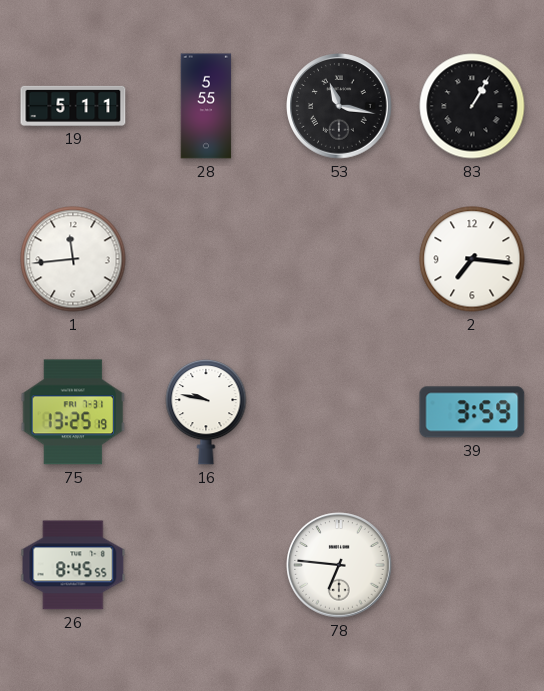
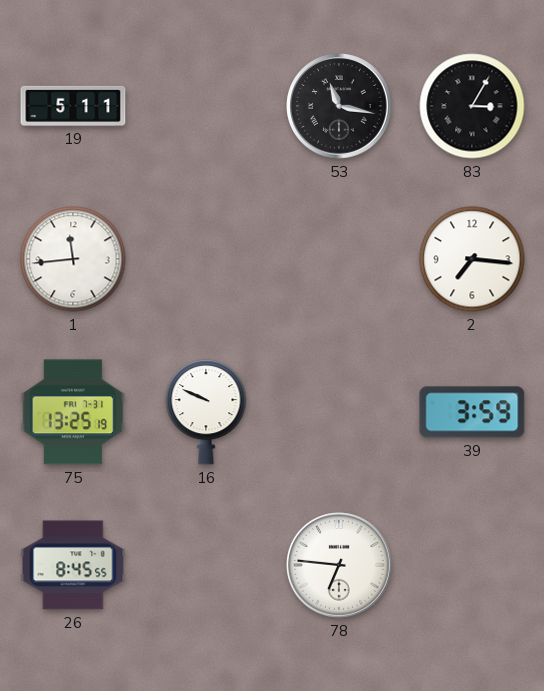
28: 5:55 -> none (206, 106)
83: 1:05 -> 3:05 (472, 106)
16: 9:47 -> 9:49 (206, 412)
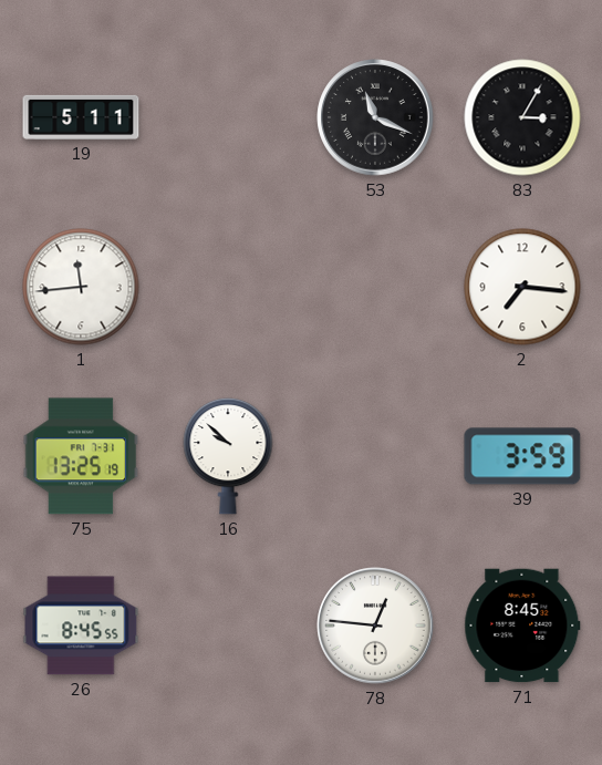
53: 11:17 -> 11:19 (375, 117)
16: 9:49 -> 9:52 (228, 456)
78: 6:46 -> 12:46 (375, 626)
71: none -> 8:45 (522, 626)
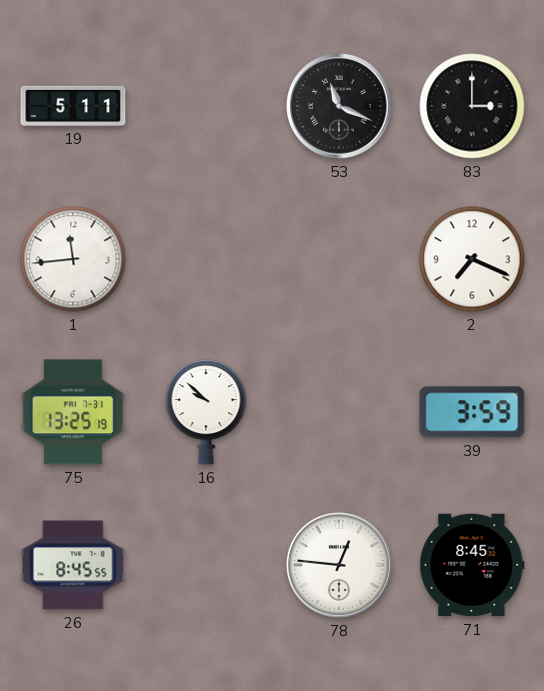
83: 3:05 -> 3:00 (472, 106)
2: 7:16 -> 7:19 (472, 259)
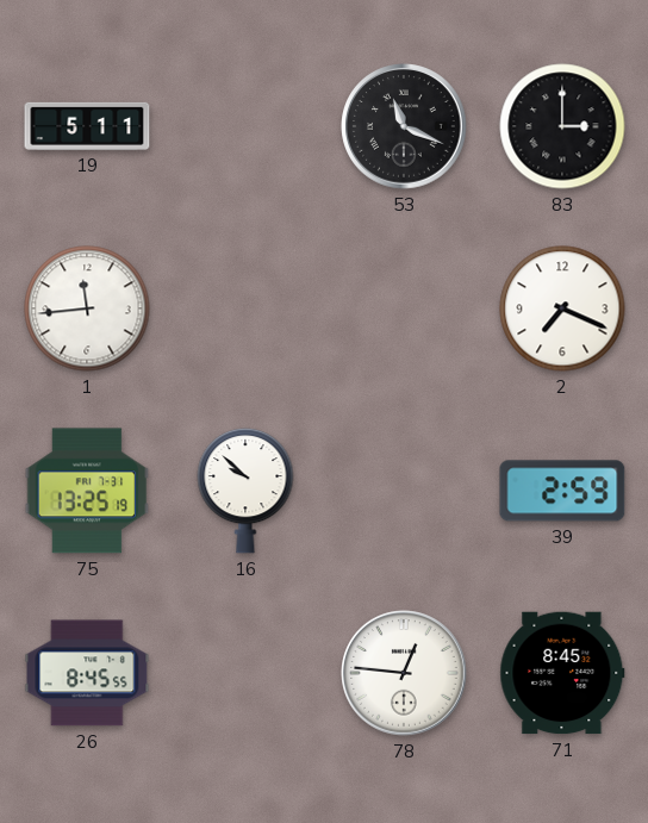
39: 3:59 -> 2:59 (562, 491)
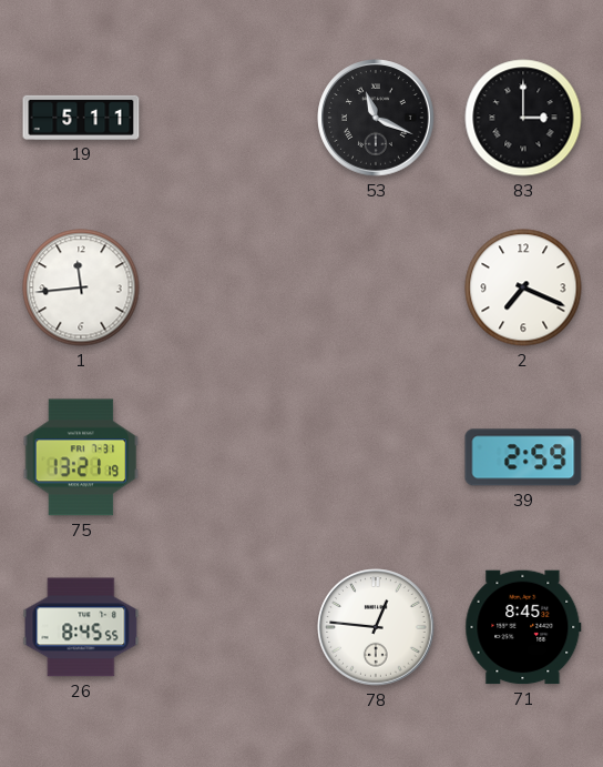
75: 13:25 -> 13:21 (81, 457)
16: 9:52 -> none (245, 491)
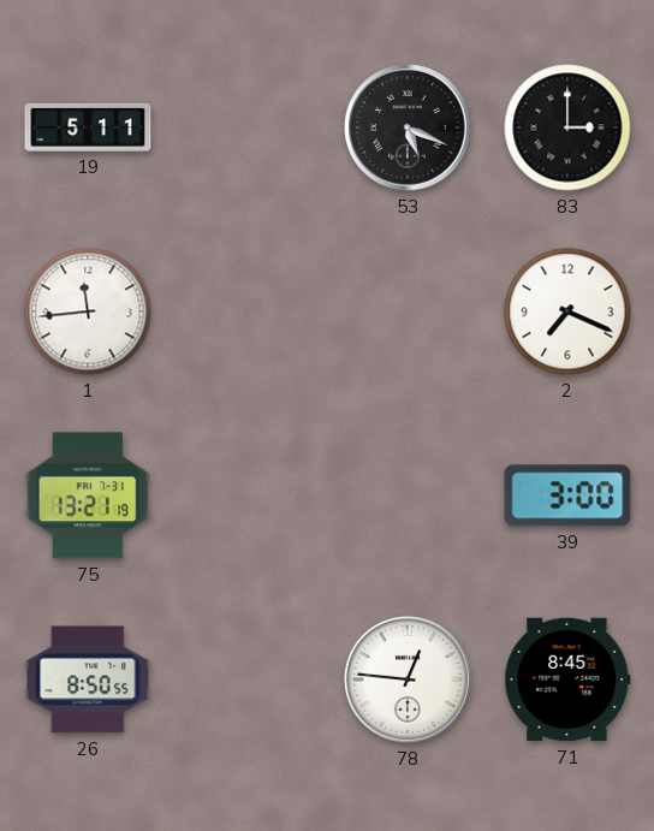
53: 11:19 -> 5:19 (408, 127)
39: 2:59 -> 3:00 (567, 495)
26: 8:45 -> 8:50 (88, 679)
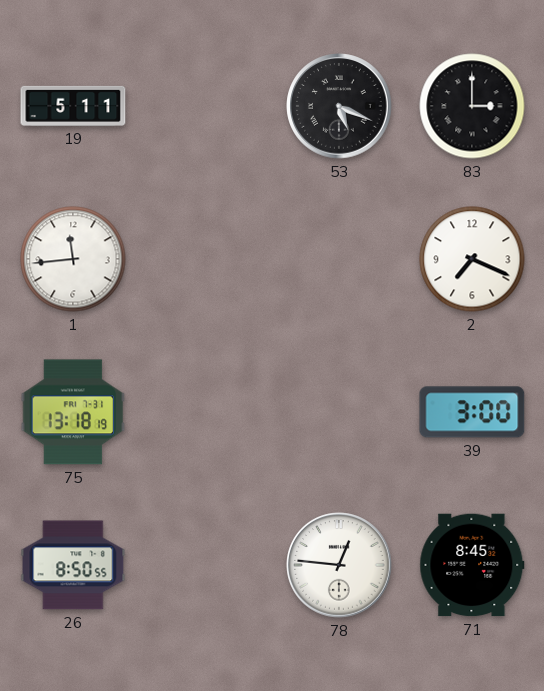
75: 13:21 -> 13:18 (73, 412)
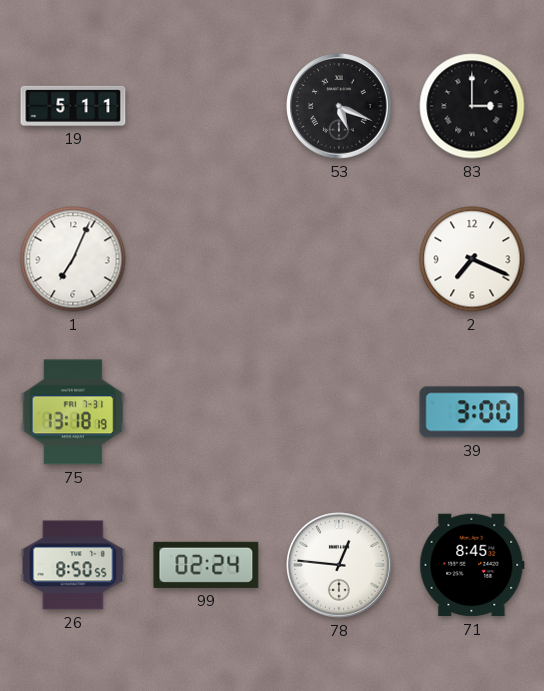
1: 11:44 -> 7:04 (73, 259)
99: none -> 02:24 (206, 565)
